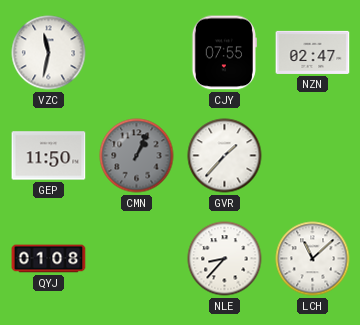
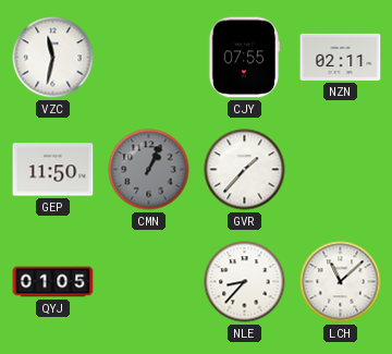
NZN: 02:47 -> 02:11 (341, 57)
QYJ: 01:08 -> 01:05 (53, 282)
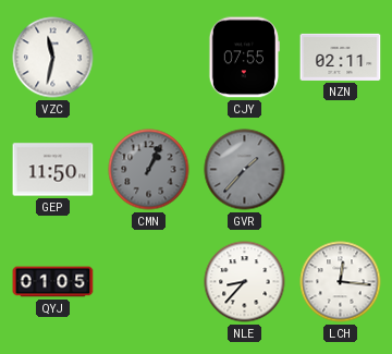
GVR dial: white -> grey (245, 170)
LCH: 11:08 -> 12:16 (341, 282)
